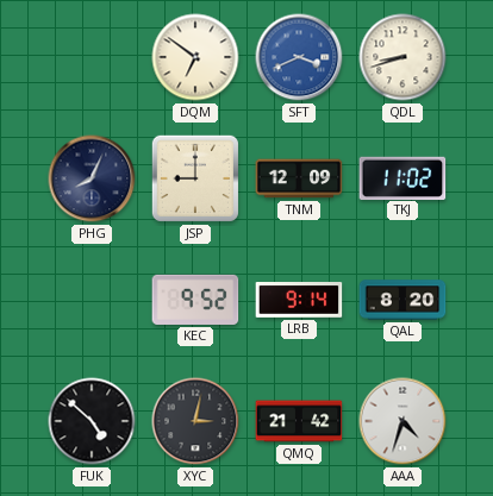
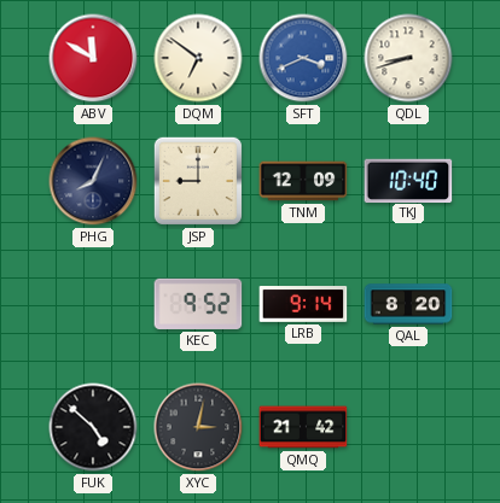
ABV: none -> 11:50 (93, 58)
TKJ: 11:02 -> 10:40 (408, 180)
AAA: 4:33 -> none (402, 421)
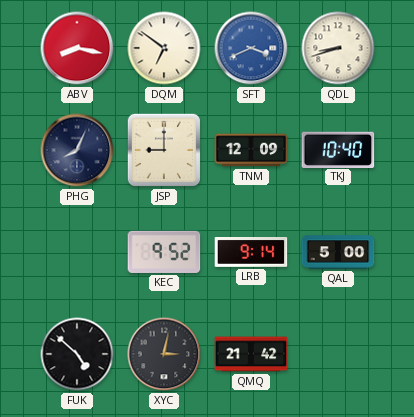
ABV: 11:50 -> 8:17 (77, 48)
QAL: 8:20 -> 5:00 (338, 252)
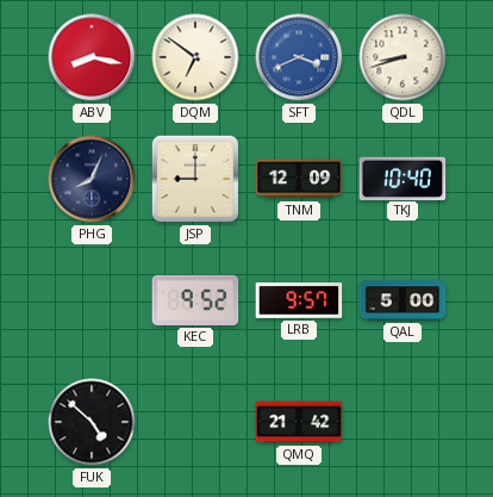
LRB: 9:14 -> 9:57 (299, 302)
XYC: 3:02 -> none (164, 354)
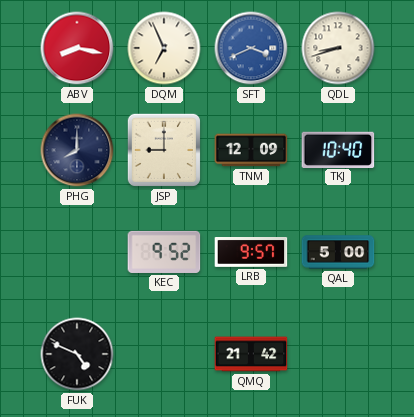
DQM: 6:51 -> 6:56 (164, 48)
PHG: 8:04 -> 8:00 (77, 150)
FUK: 4:52 -> 4:49 (77, 354)
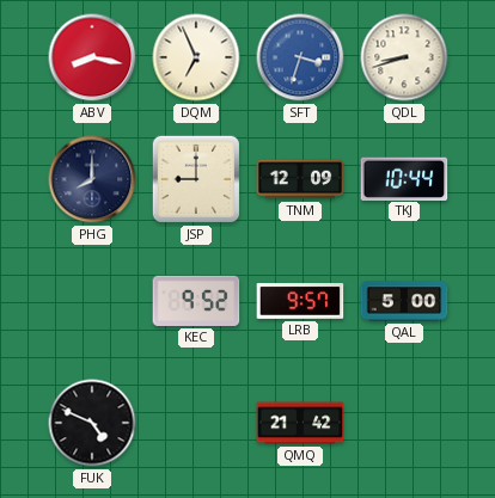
SFT: 3:41 -> 3:33 (300, 57)
TKJ: 10:40 -> 10:44 (404, 178)
